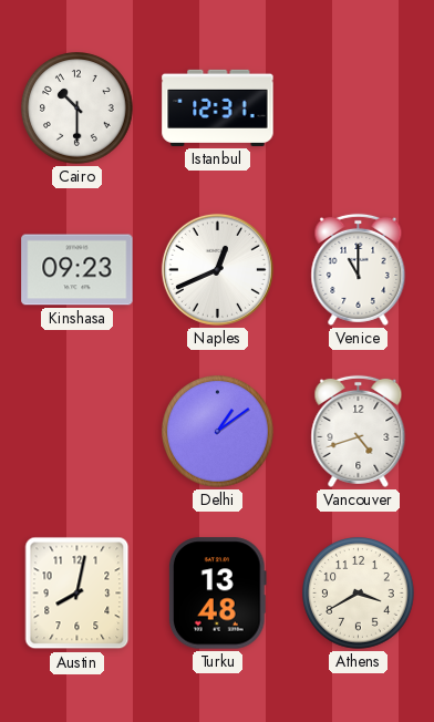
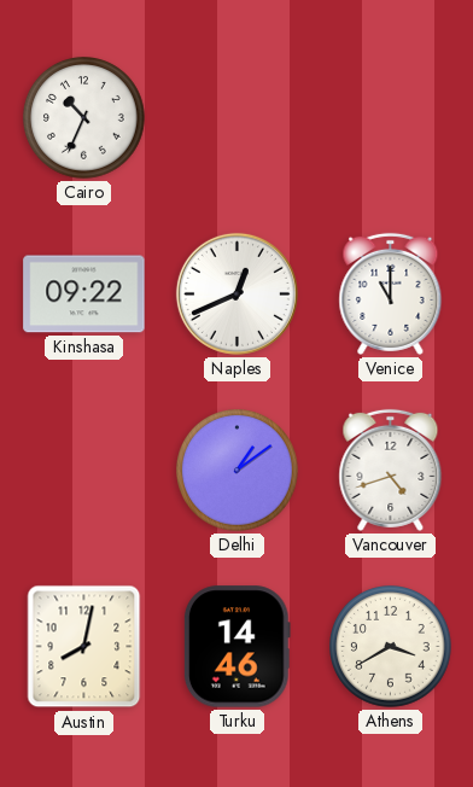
Cairo: 10:30 -> 10:34 (84, 118)
Istanbul: 12:31 -> none (218, 107)
Kinshasa: 09:23 -> 09:22 (84, 295)
Turku: 13:48 -> 14:46 (237, 647)
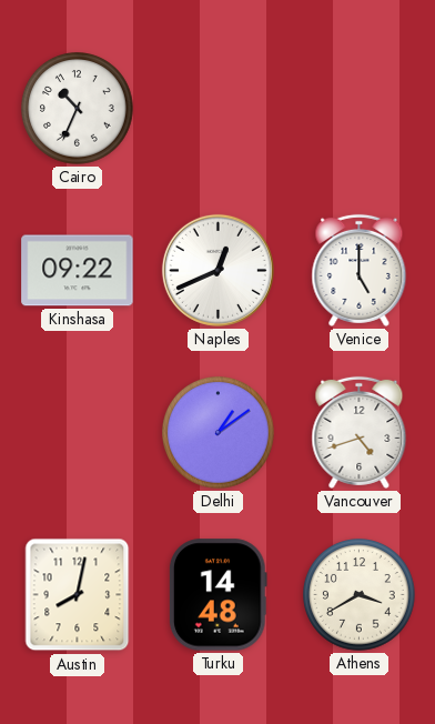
Venice: 11:00 -> 5:00 (360, 270)
Turku: 14:46 -> 14:48 (217, 595)
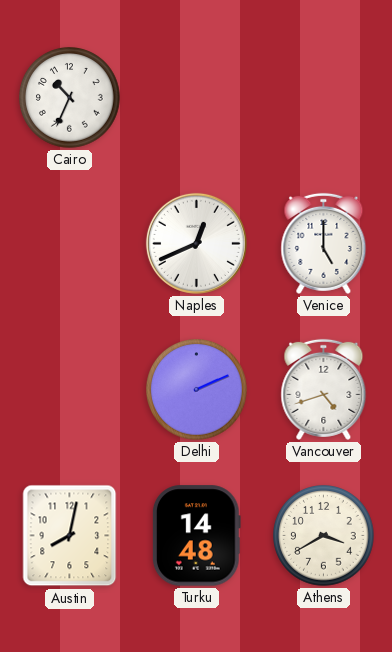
Kinshasa: 09:22 -> none (78, 271)
Delhi: 1:09 -> 2:11 (197, 390)
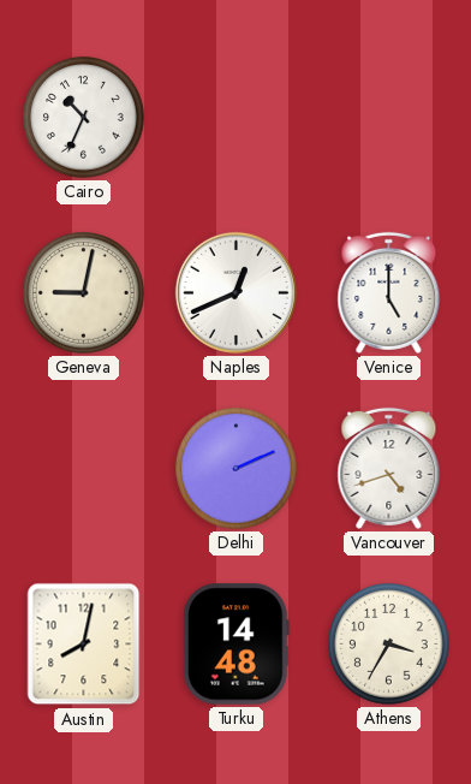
Geneva: none -> 9:02 (84, 293)
Athens: 3:40 -> 3:35 (389, 645)
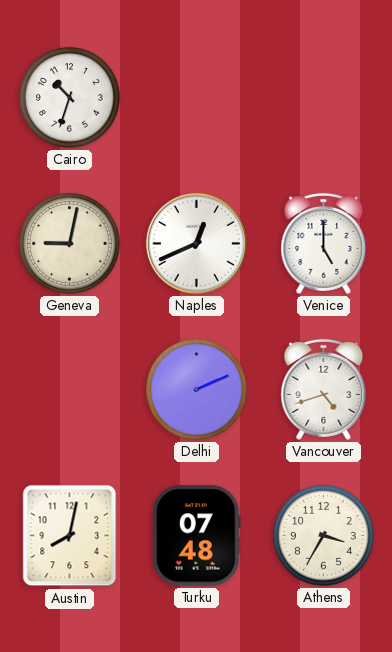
Cairo: 10:34 -> 10:33 (70, 98)
Turku: 14:48 -> 07:48 (196, 536)
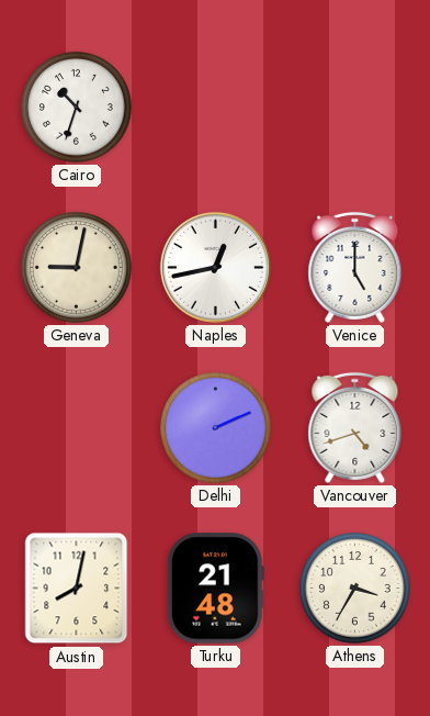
Naples: 12:41 -> 12:43 (215, 267)
Turku: 07:48 -> 21:48 (215, 589)
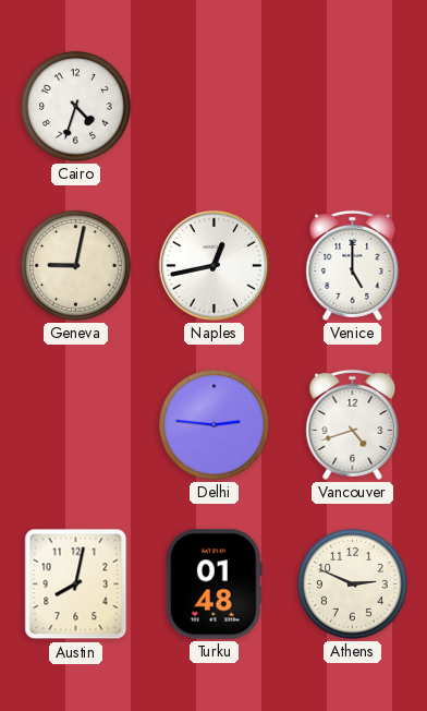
Cairo: 10:33 -> 4:33 (76, 107)
Delhi: 2:11 -> 2:46 (215, 425)
Turku: 21:48 -> 01:48 (213, 585)
Athens: 3:35 -> 2:49 (353, 585)
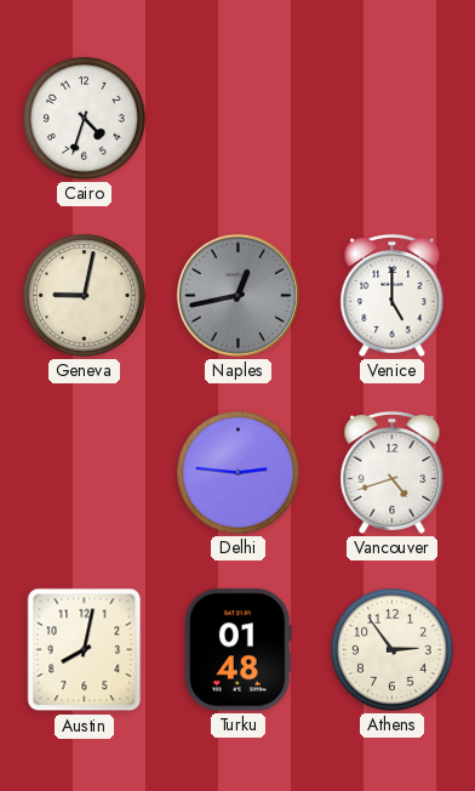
Naples dial: white -> grey (237, 295)
Athens: 2:49 -> 2:54 (393, 650)
